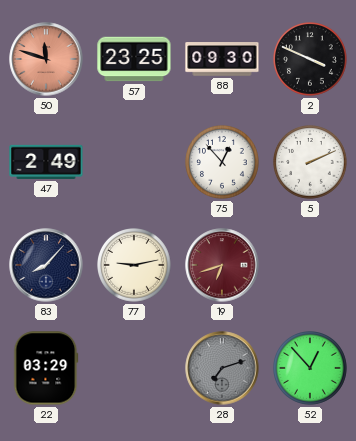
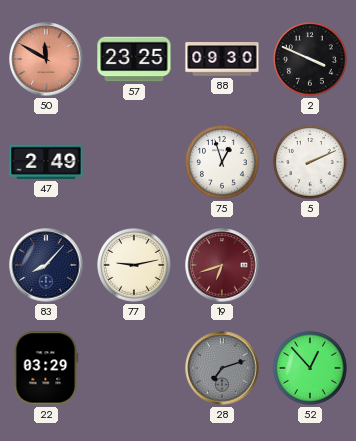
50: 11:48 -> 11:50 (46, 59)
75: 12:53 -> 12:57 (223, 163)
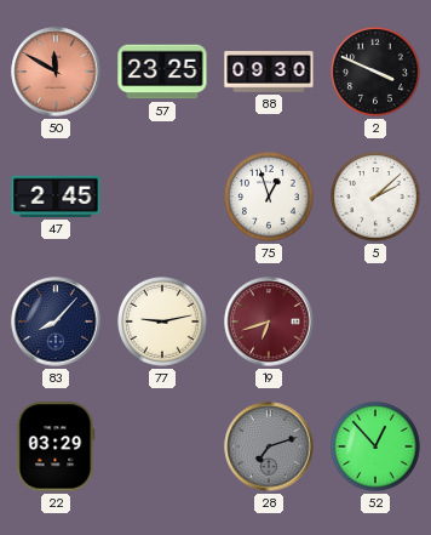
47: 2:49 -> 2:45 (56, 197)
5: 2:11 -> 2:08 (377, 198)
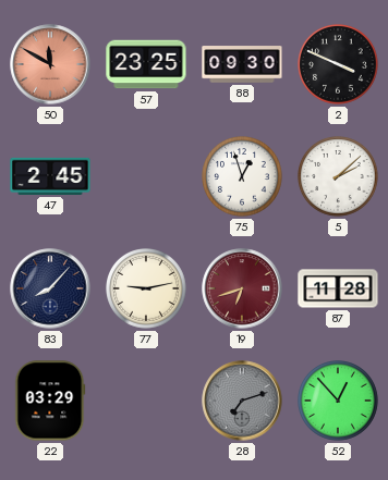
87: none -> 11:28 (338, 288)
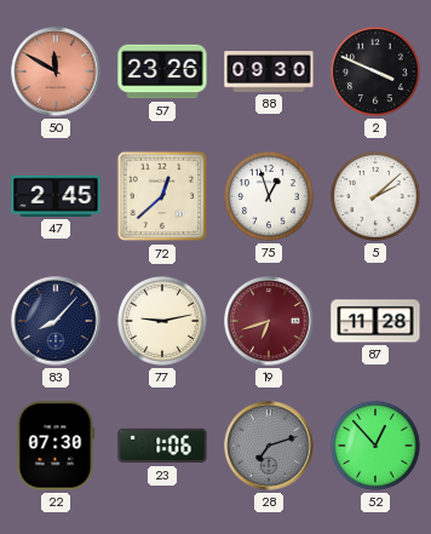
57: 23:25 -> 23:26 (162, 71)
72: none -> 12:38 (162, 196)
22: 03:29 -> 07:30 (56, 446)
23: none -> 1:06 (162, 446)
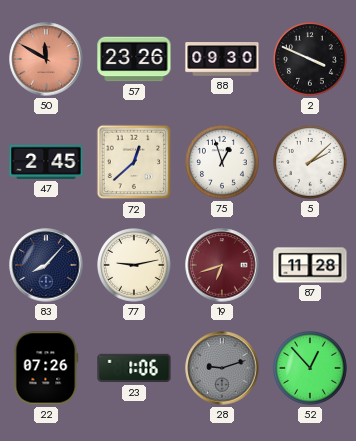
22: 07:30 -> 07:26 (46, 368)
28: 7:12 -> 9:12 (222, 368)
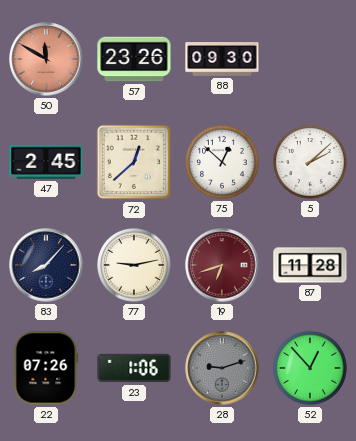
2: 3:49 -> none (311, 60)
75: 12:57 -> 12:52 (223, 163)
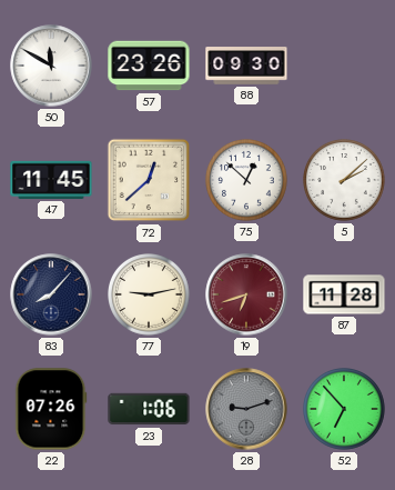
50 dial: salmon -> white (51, 66)
47: 2:45 -> 11:45 (51, 180)
52: 12:53 -> 6:53 (345, 410)
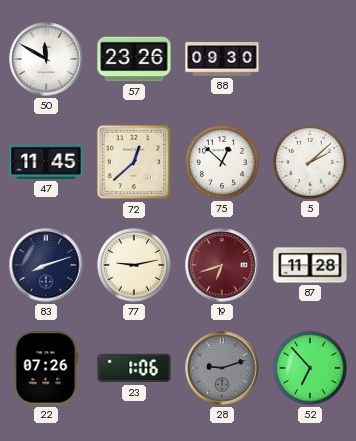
83: 8:07 -> 8:12 (46, 265)
